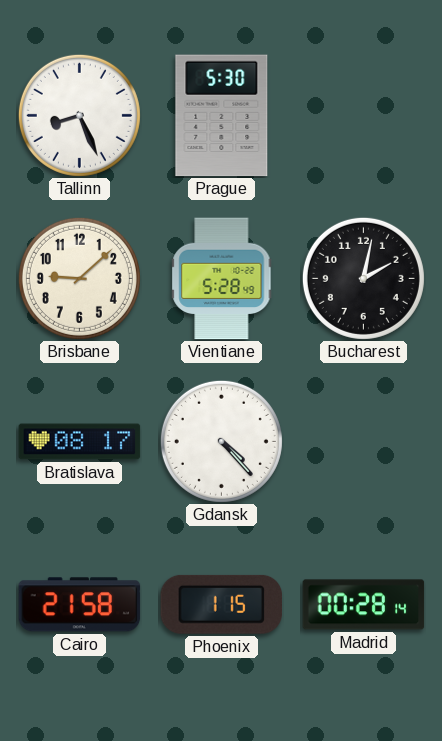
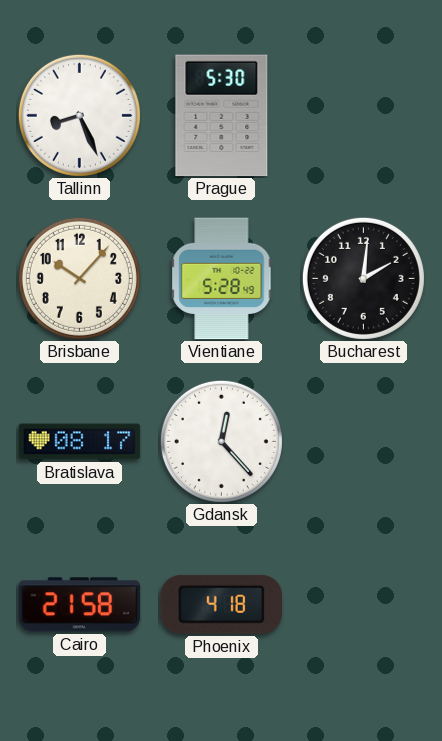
Brisbane: 9:08 -> 10:07 (79, 278)
Bucharest: 2:02 -> 2:01 (363, 278)
Gdansk: 4:23 -> 12:23 (221, 441)
Phoenix: 1:15 -> 4:18 (222, 604)
Madrid: 00:28 -> none (364, 605)
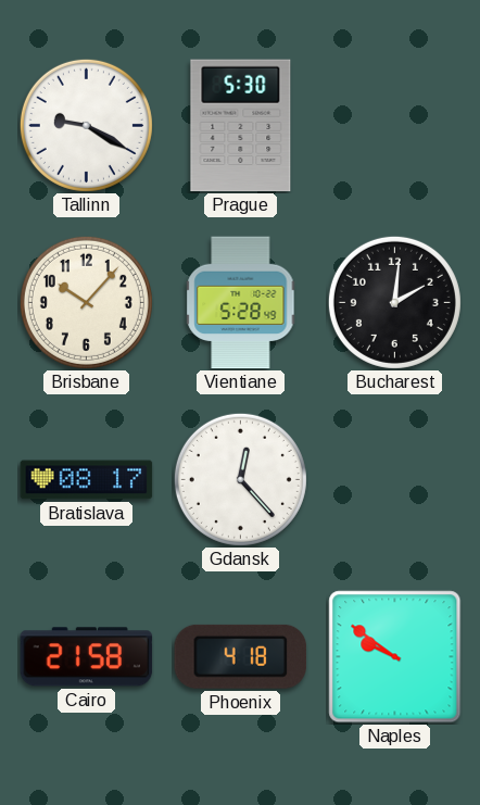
Tallinn: 8:26 -> 9:20 (86, 125)
Naples: none -> 9:51 (395, 657)
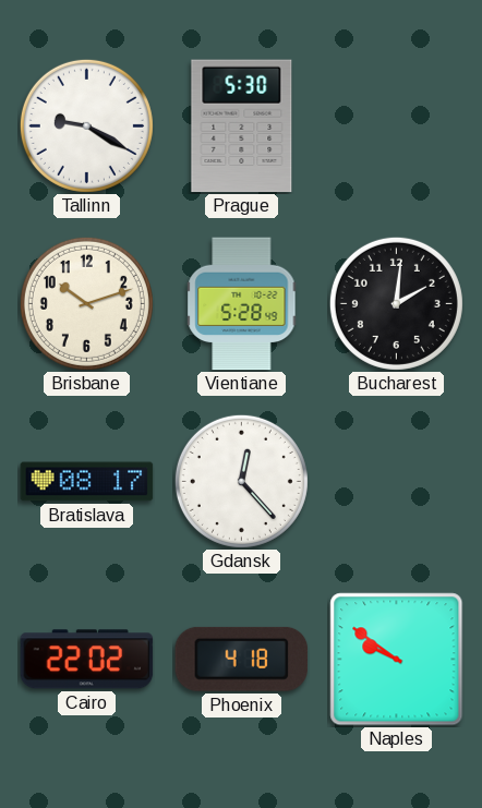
Brisbane: 10:07 -> 10:12 (86, 303)
Cairo: 21:58 -> 22:02 (87, 660)
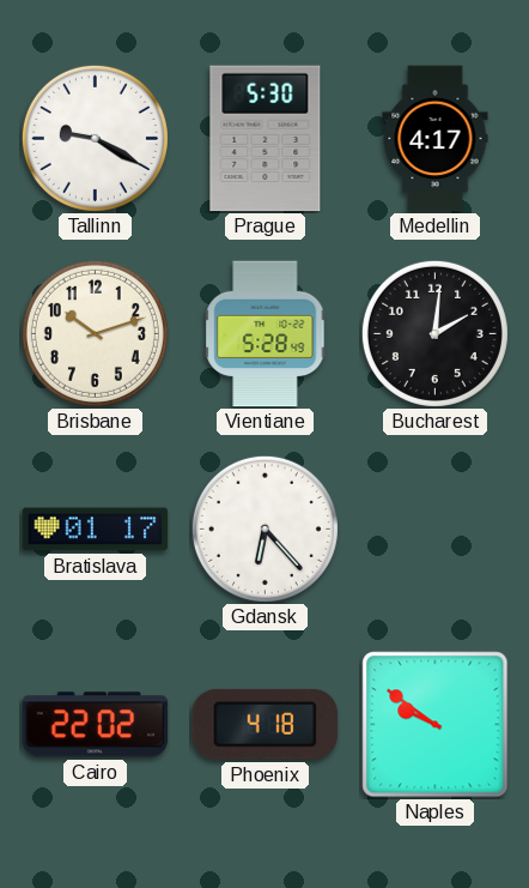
Medellin: none -> 4:17 (436, 139)
Bratislava: 08:17 -> 01:17 (96, 530)
Gdansk: 12:23 -> 6:23 (264, 528)
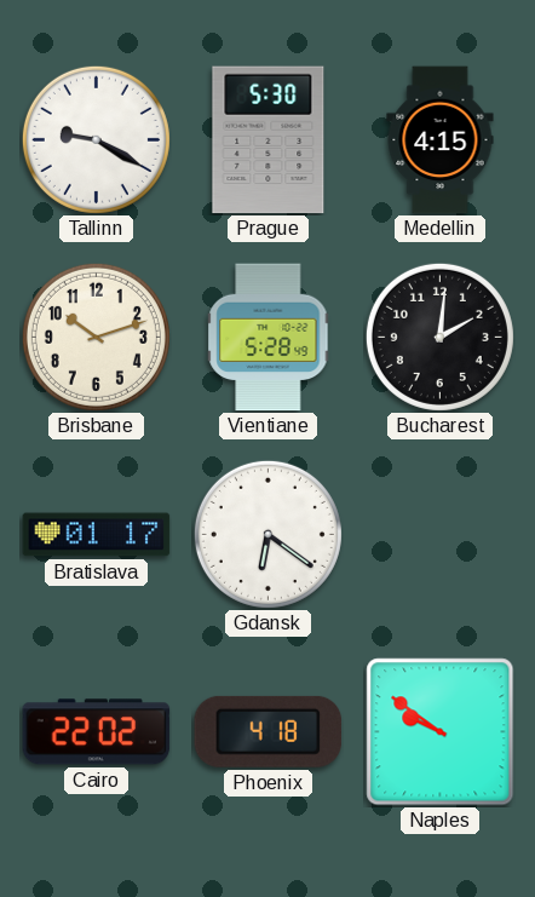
Medellin: 4:17 -> 4:15 (441, 140)
Gdansk: 6:23 -> 6:21 (267, 534)
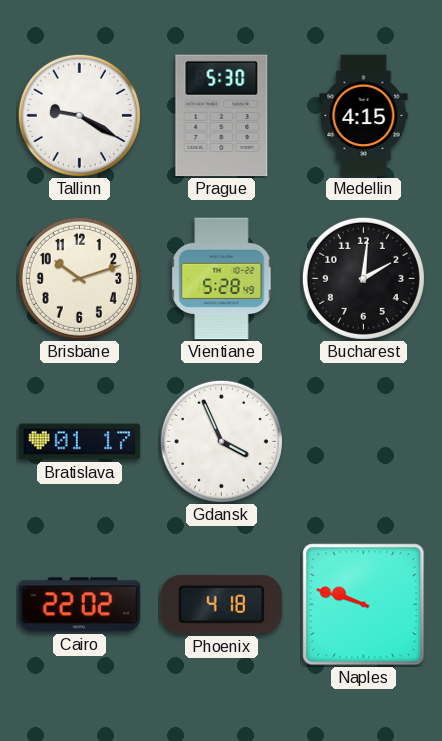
Gdansk: 6:21 -> 3:56 (221, 441)
Naples: 9:51 -> 9:48 (364, 605)
